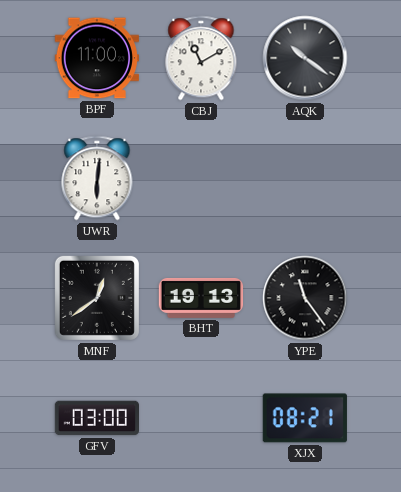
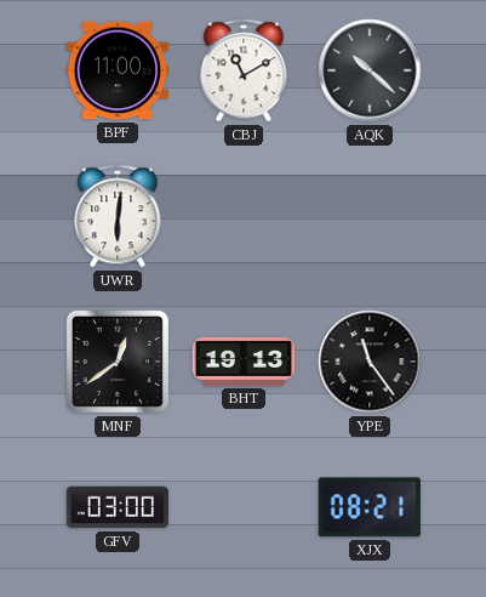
AQK: 10:21 -> 10:22 (370, 70)
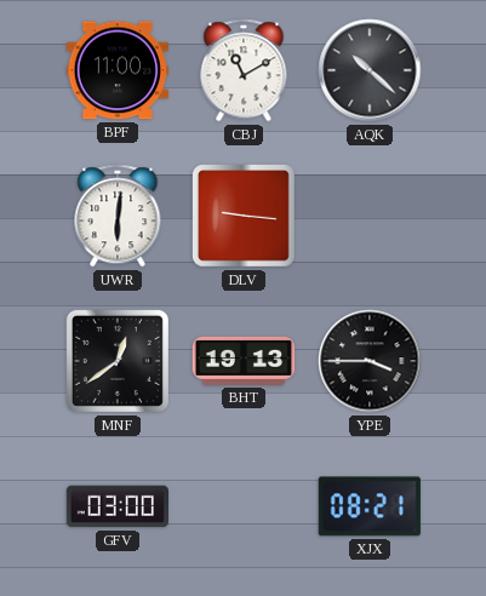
DLV: none -> 9:16 (245, 217)
YPE: 11:24 -> 3:45 (370, 361)
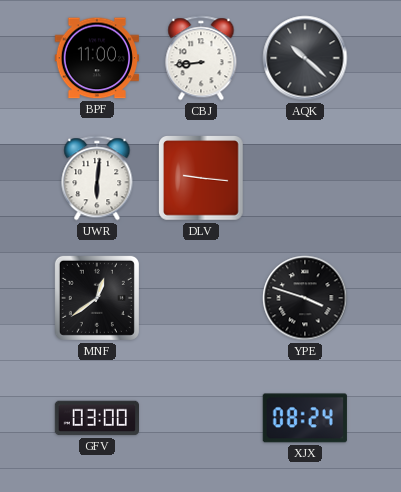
CBJ: 11:10 -> 8:44 (201, 58)
BHT: 19:13 -> none (244, 361)
YPE: 3:45 -> 3:48 (305, 298)
XJX: 08:21 -> 08:24 (305, 418)
